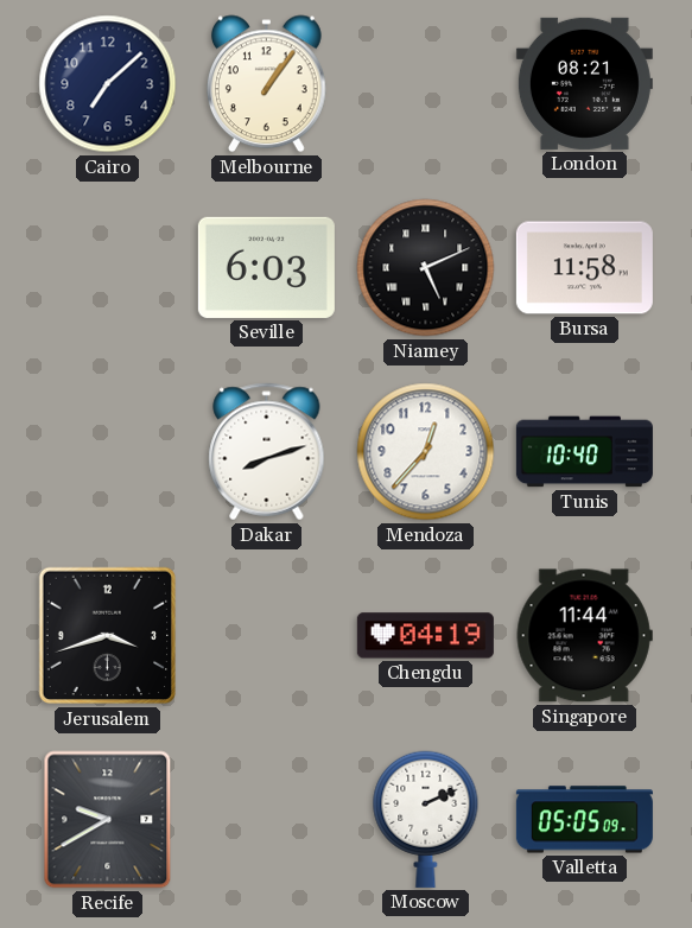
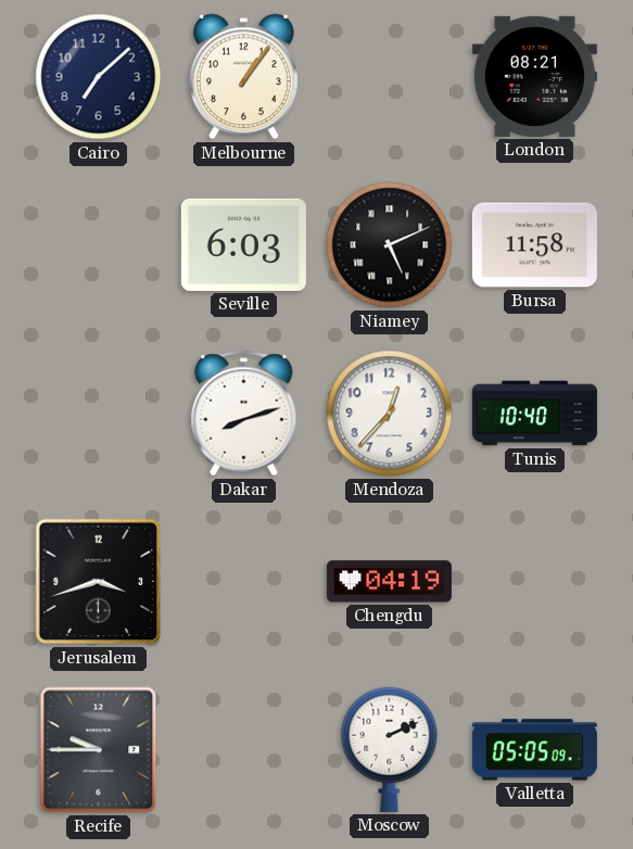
Singapore: 11:44 -> none (584, 636)
Recife: 9:40 -> 9:45 (99, 750)
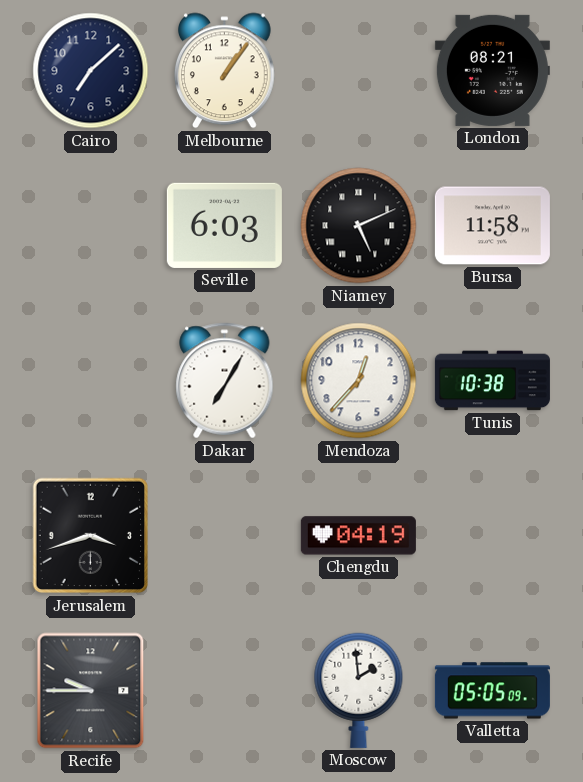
Dakar: 8:12 -> 7:05 (225, 381)
Tunis: 10:40 -> 10:38 (492, 381)
Moscow: 2:11 -> 1:59 (359, 690)
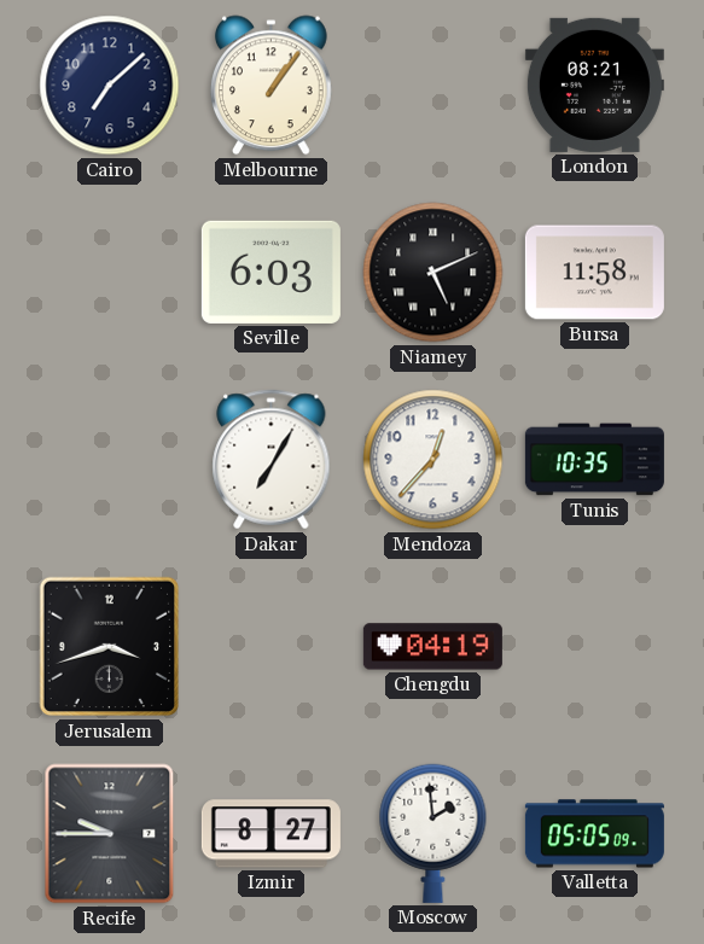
Tunis: 10:38 -> 10:35 (594, 460)
Izmir: none -> 8:27 (270, 834)
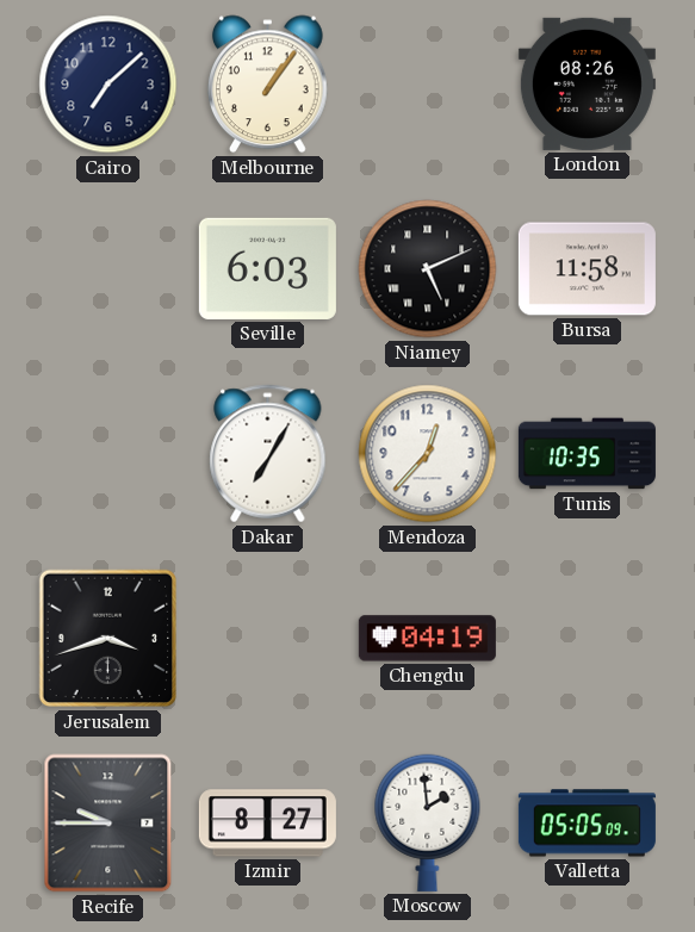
London: 08:21 -> 08:26 (587, 83)
